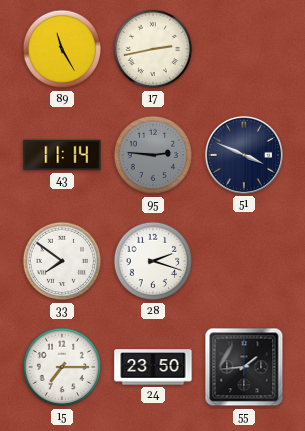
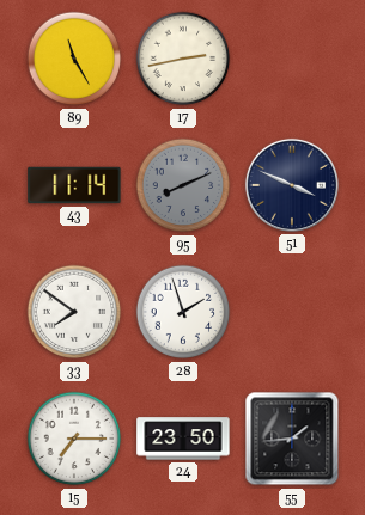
95: 2:46 -> 8:11 (183, 185)
28: 2:18 -> 1:57 (183, 312)
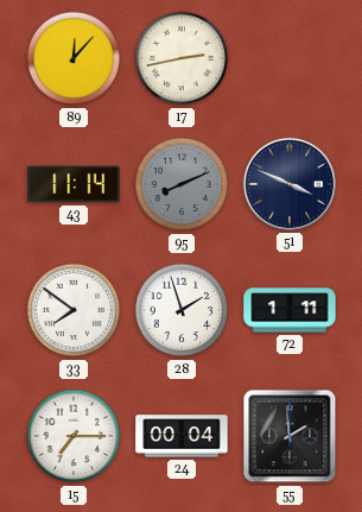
89: 11:25 -> 12:07 (74, 58)
72: none -> 1:11 (290, 310)
24: 23:50 -> 00:04 (182, 436)
55: 1:44 -> 1:59 (290, 436)
